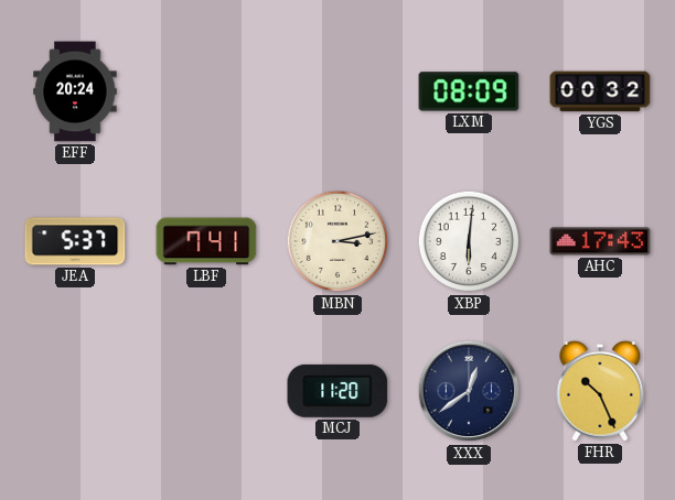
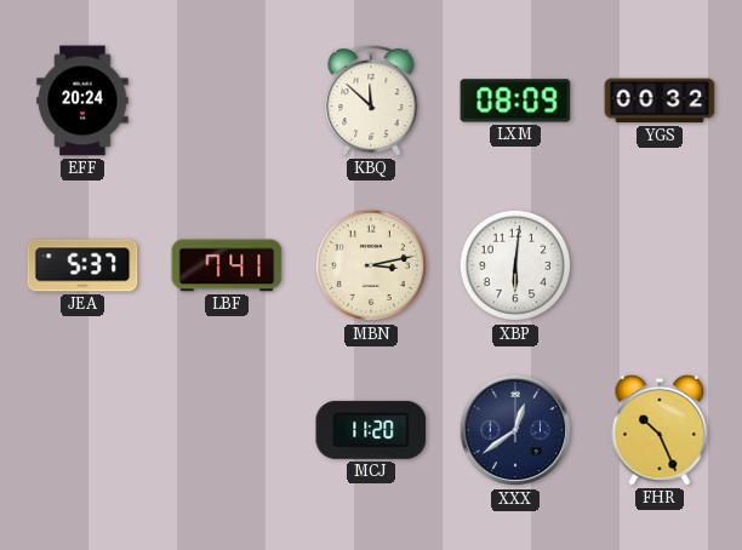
KBQ: none -> 11:52 (371, 101)
AHC: 17:43 -> none (600, 241)
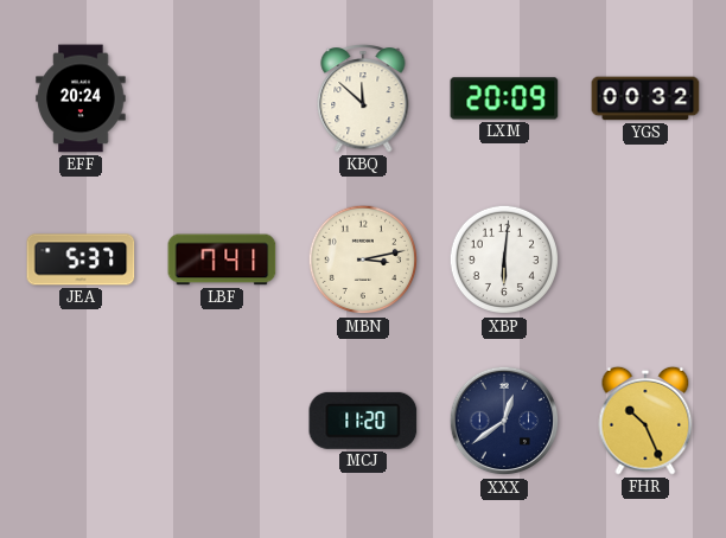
LXM: 08:09 -> 20:09 (504, 98)
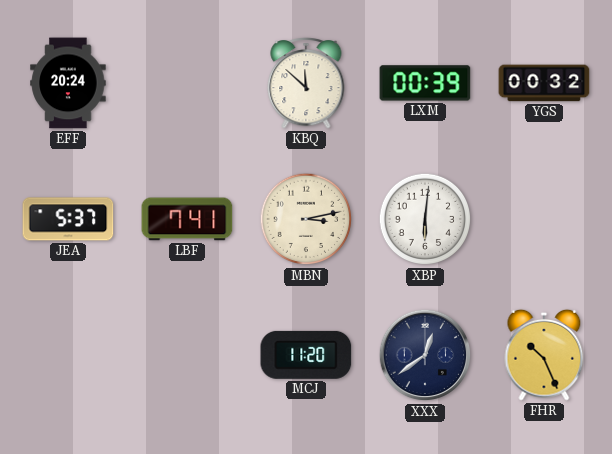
LXM: 20:09 -> 00:39 (425, 83)
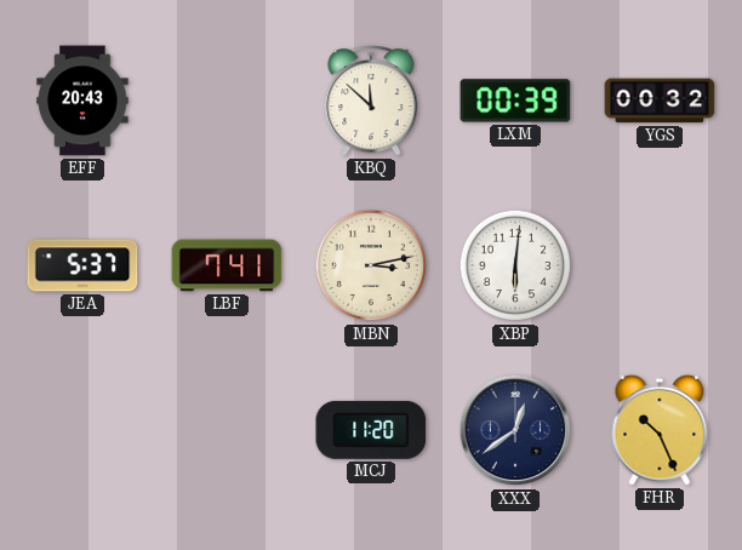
EFF: 20:24 -> 20:43 (82, 101)
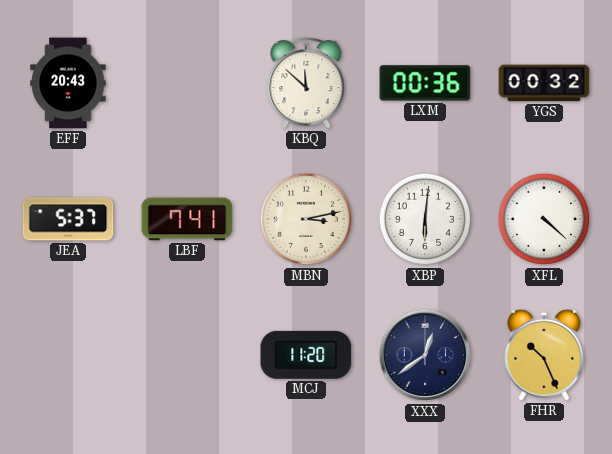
LXM: 00:39 -> 00:36 (425, 83)
XFL: none -> 4:22 (544, 219)
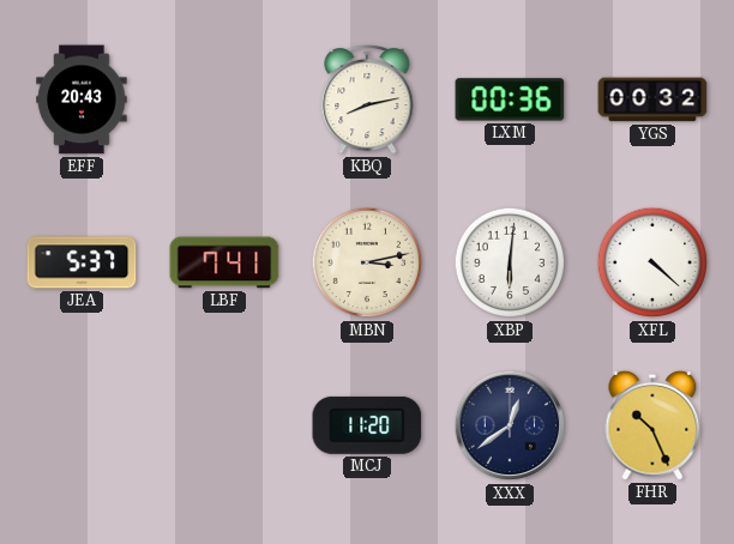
KBQ: 11:52 -> 8:13 (367, 99)
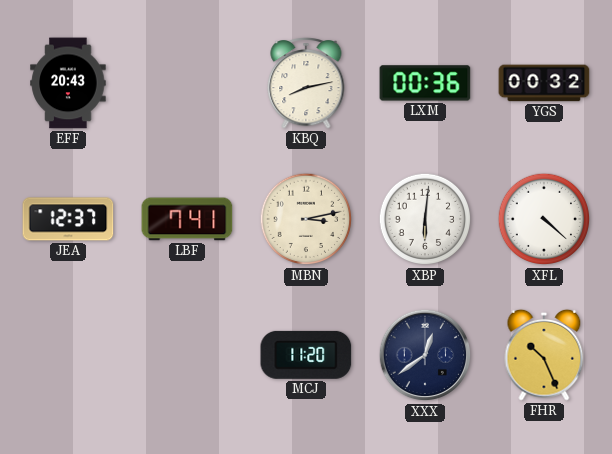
JEA: 5:37 -> 12:37 (68, 219)
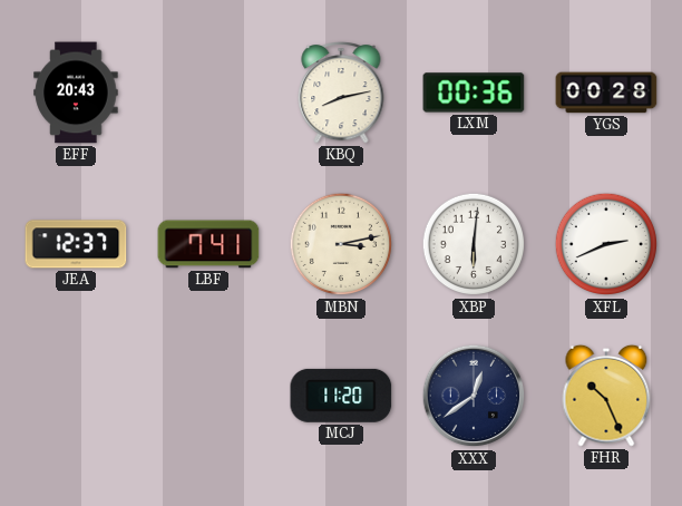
YGS: 00:32 -> 00:28 (606, 93)
XFL: 4:22 -> 2:41 (606, 244)
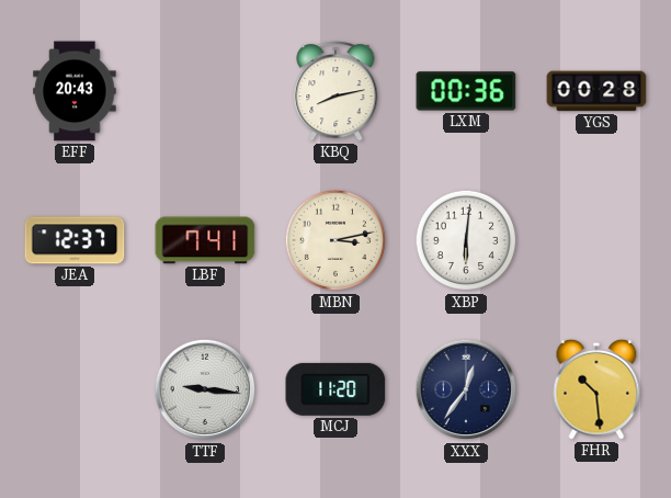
XFL: 2:41 -> none (606, 244)
TTF: none -> 9:16 (205, 389)
XXX: 12:39 -> 12:36 (466, 389)
FHR: 10:26 -> 10:29 (596, 389)
